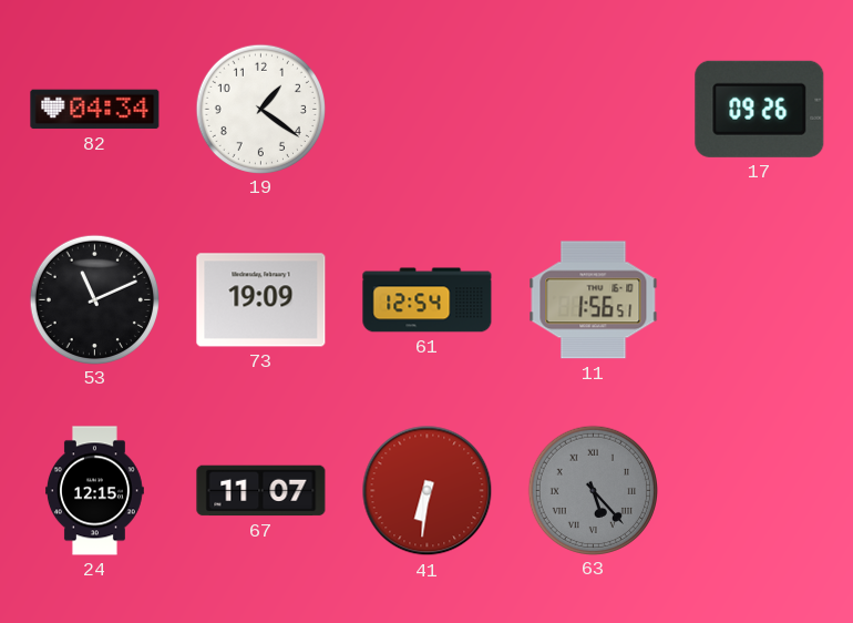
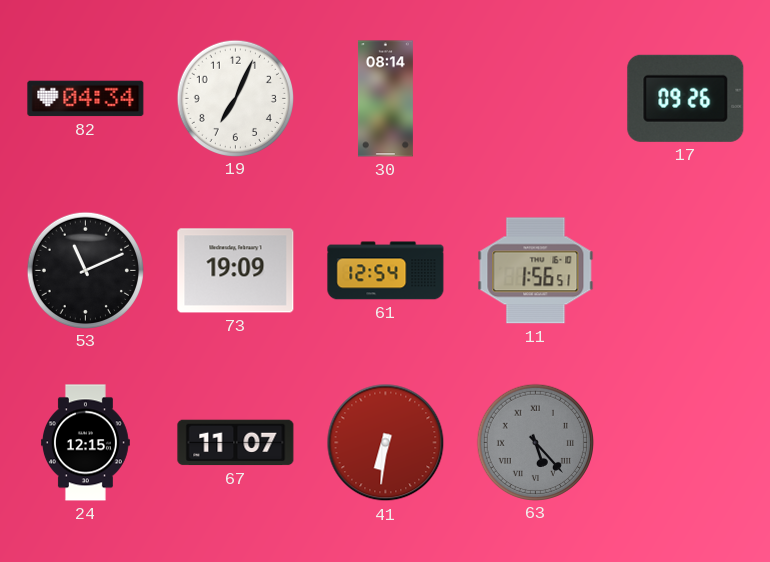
19: 1:21 -> 7:04 (235, 98)
30: none -> 08:14 (385, 99)
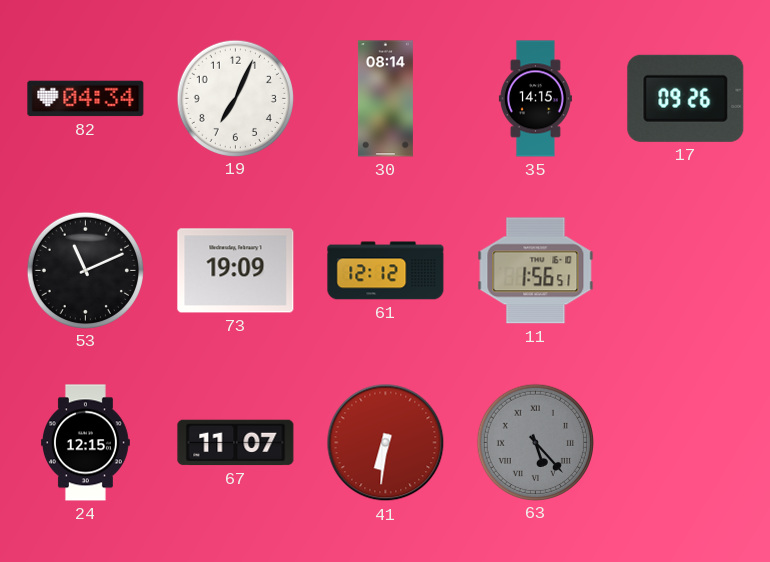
35: none -> 14:15 (535, 99)
61: 12:54 -> 12:12 (386, 271)
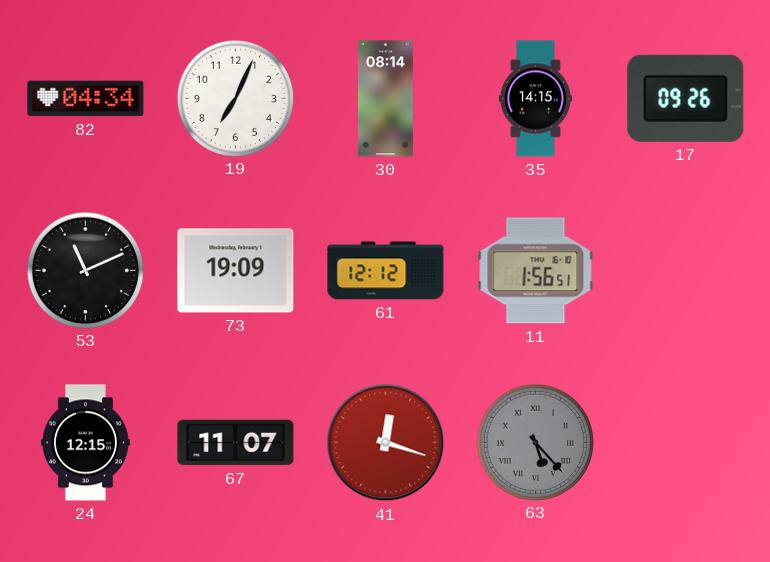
41: 6:31 -> 12:18 (386, 443)
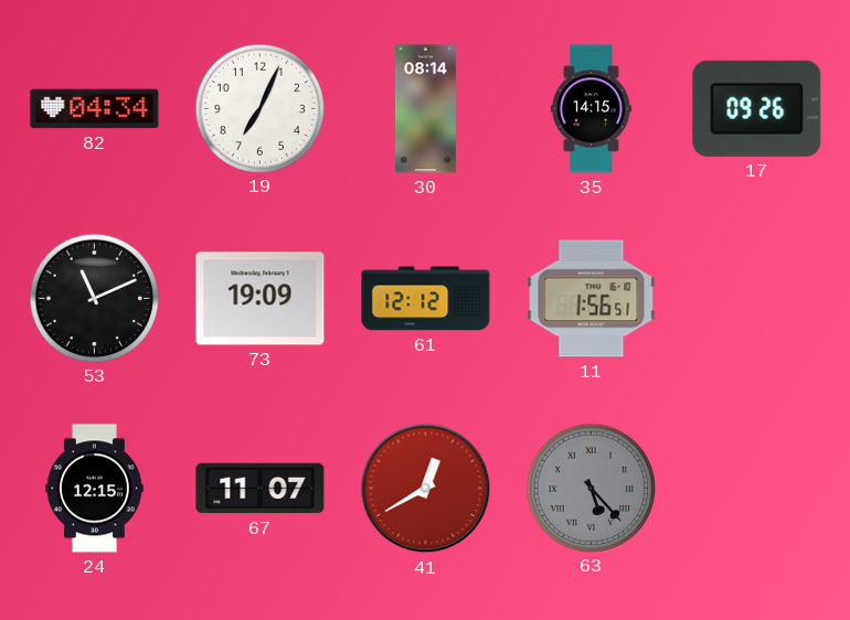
41: 12:18 -> 12:40 (426, 489)
